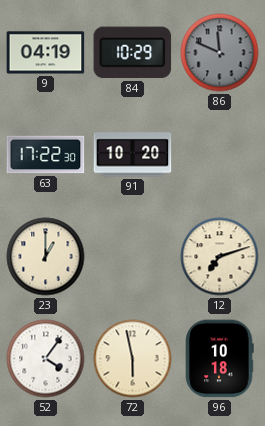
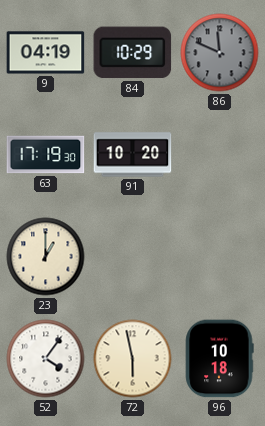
63: 17:22 -> 17:19 (46, 155)
12: 7:12 -> none (220, 257)
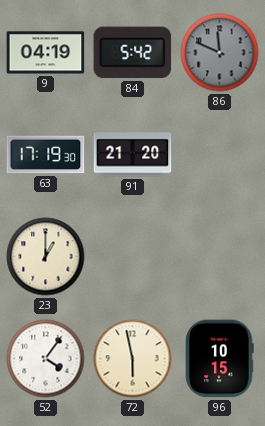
84: 10:29 -> 5:42 (133, 53)
91: 10:20 -> 21:20 (133, 155)
96: 10:18 -> 10:15 (219, 359)
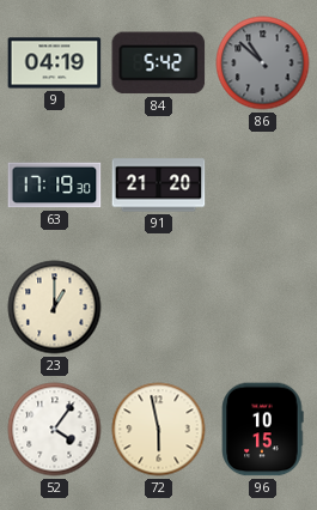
86: 11:49 -> 10:52 (263, 63)
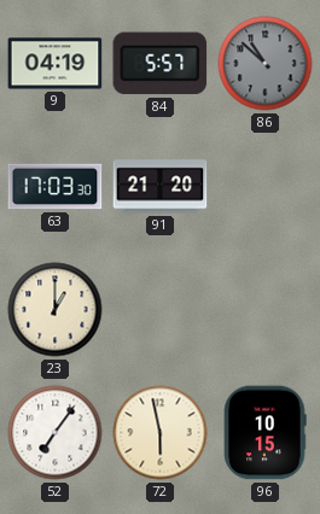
84: 5:42 -> 5:57 (161, 64)
63: 17:19 -> 17:03 (56, 187)
52: 4:06 -> 7:06 (56, 433)
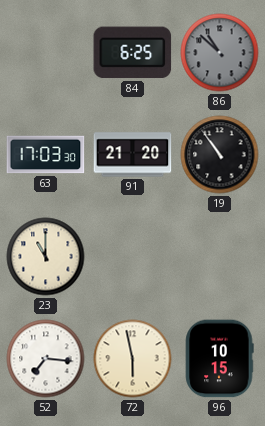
9: 04:19 -> none (56, 64)
84: 5:57 -> 6:25 (133, 53)
19: none -> 10:54 (220, 155)
23: 1:00 -> 11:00 (46, 257)
52: 7:06 -> 7:16 (46, 359)
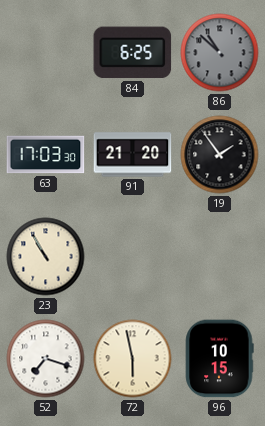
19: 10:54 -> 1:54 (220, 155)
23: 11:00 -> 10:55 (46, 257)
52: 7:16 -> 7:18 (46, 359)
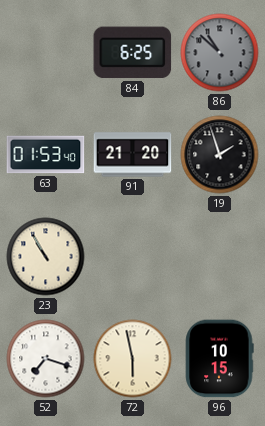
63: 17:03 -> 01:53 (46, 155)
19: 1:54 -> 1:57 (220, 155)
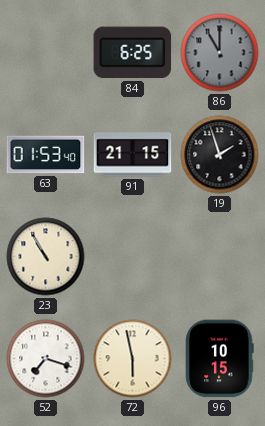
86: 10:52 -> 11:00 (220, 53)
91: 21:20 -> 21:15 (133, 155)
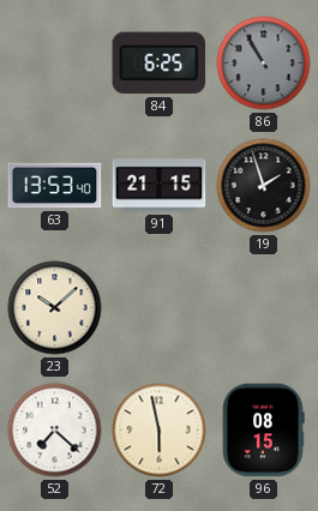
86: 11:00 -> 10:55 (264, 64)
63: 01:53 -> 13:53 (55, 186)
23: 10:55 -> 10:08 (55, 308)
52: 7:18 -> 7:22 (55, 431)
96: 10:15 -> 08:15 (263, 431)
